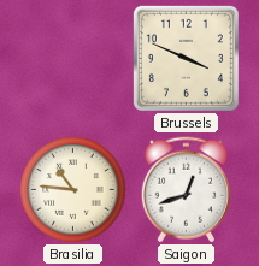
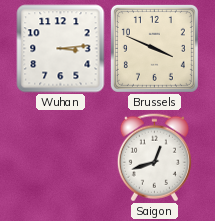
Wuhan: none -> 3:14 (61, 49)
Brasilia: 10:46 -> none (73, 190)
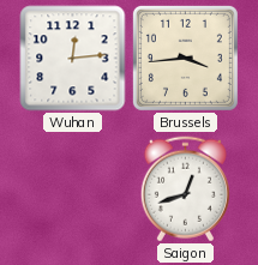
Wuhan: 3:14 -> 12:14 (73, 59)
Brussels: 3:49 -> 3:44 (185, 58)
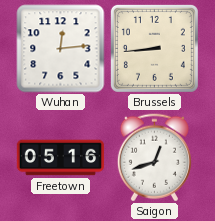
Brussels: 3:44 -> 8:44 (154, 48)
Freetown: none -> 05:16 (61, 158)
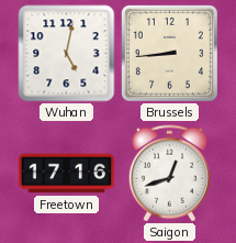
Wuhan: 12:14 -> 5:02 (67, 54)
Freetown: 05:16 -> 17:16 (67, 174)
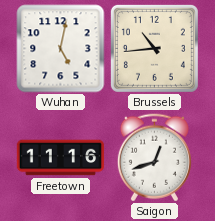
Brussels: 8:44 -> 10:44 (154, 48)
Freetown: 17:16 -> 11:16 (61, 158)
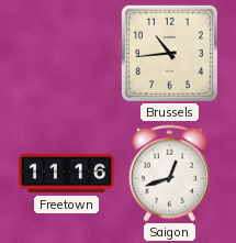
Wuhan: 5:02 -> none (61, 49)
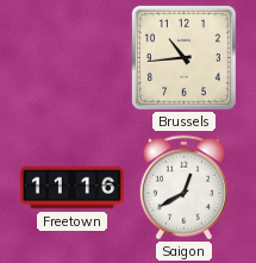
Saigon: 12:42 -> 12:40 (183, 188)
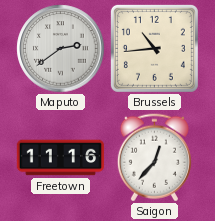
Maputo: none -> 2:39 (61, 49)
Saigon: 12:40 -> 12:37 (154, 158)
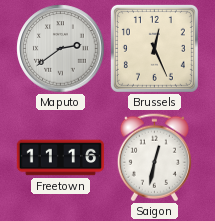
Brussels: 10:44 -> 12:26 (154, 48)
Saigon: 12:37 -> 12:32 (154, 158)
